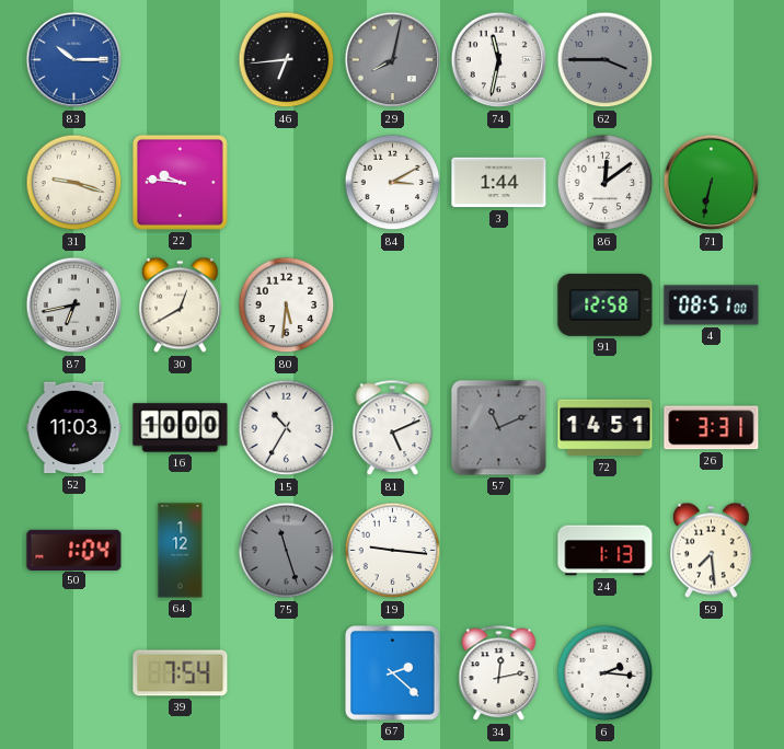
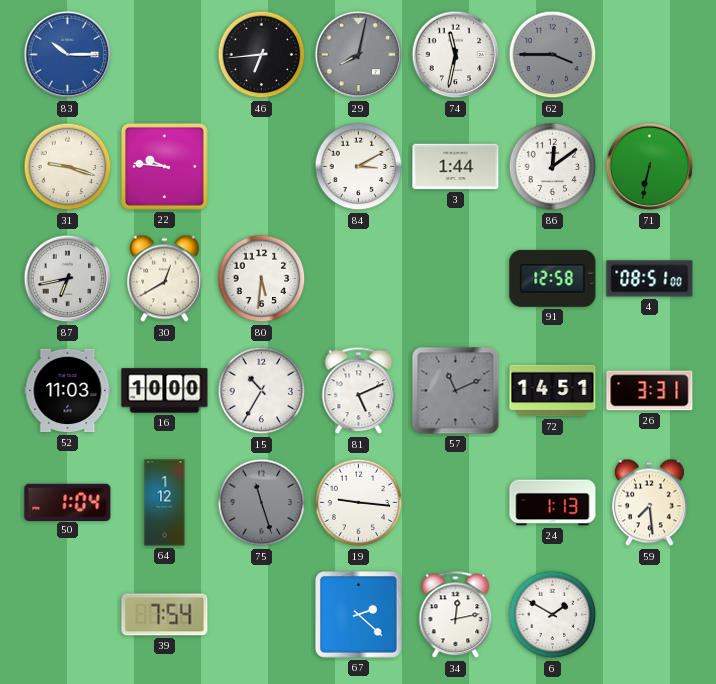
6: 2:16 -> 1:50 (553, 615)
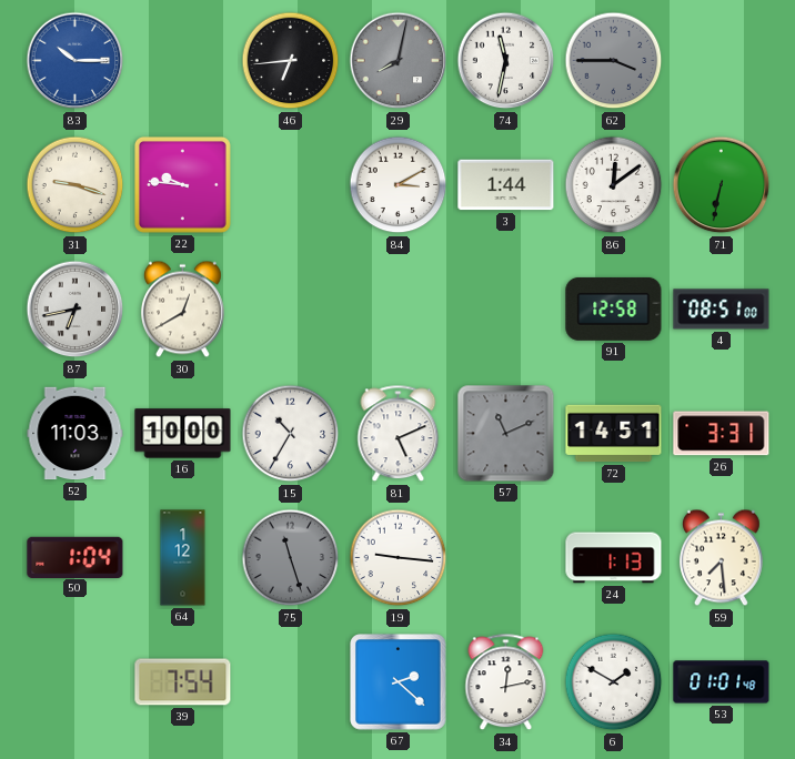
80: 5:31 -> none (262, 279)
53: none -> 01:01 (722, 682)
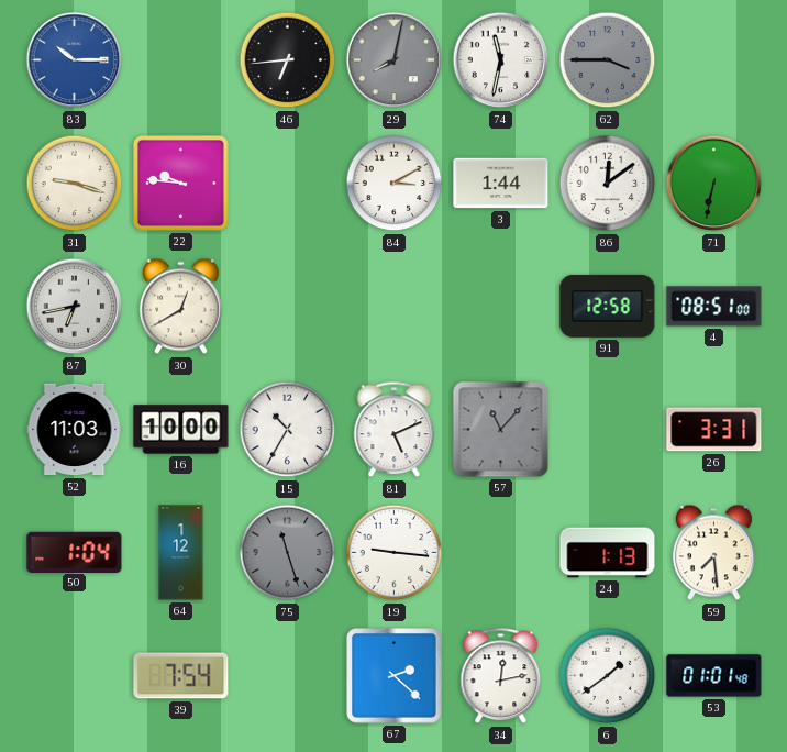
57: 11:11 -> 11:07 (501, 430)
72: 14:51 -> none (614, 434)
6: 1:50 -> 1:39 (608, 676)
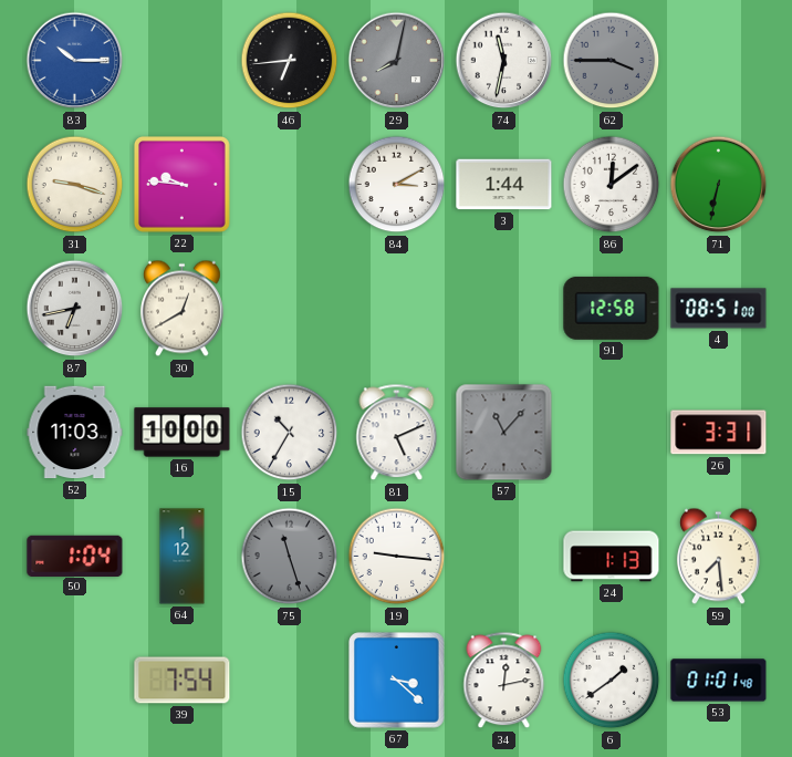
67: 2:22 -> 3:22 (397, 681)
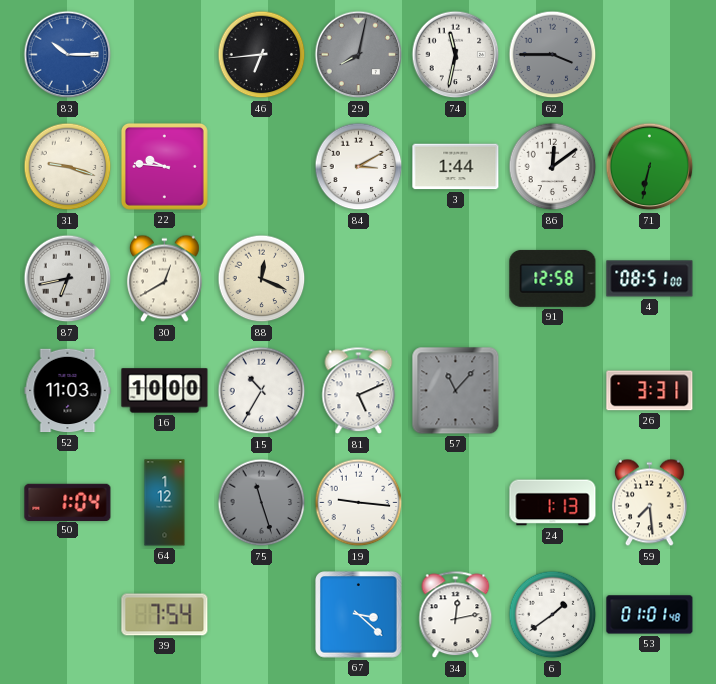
88: none -> 12:19 (262, 279)
